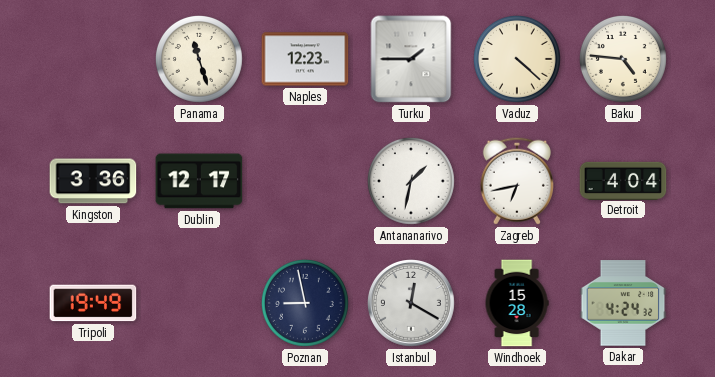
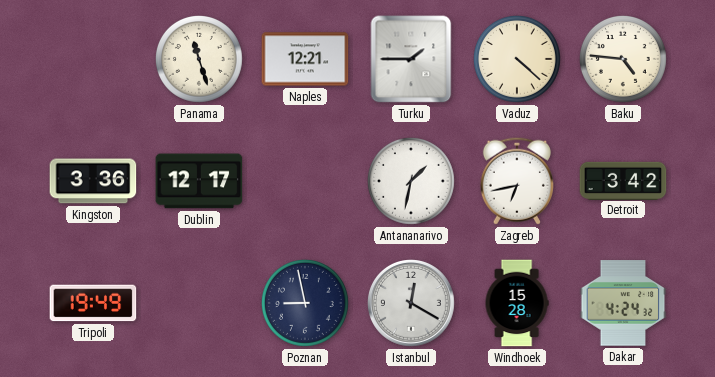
Naples: 12:23 -> 12:21 (305, 59)
Detroit: 4:04 -> 3:42 (623, 180)
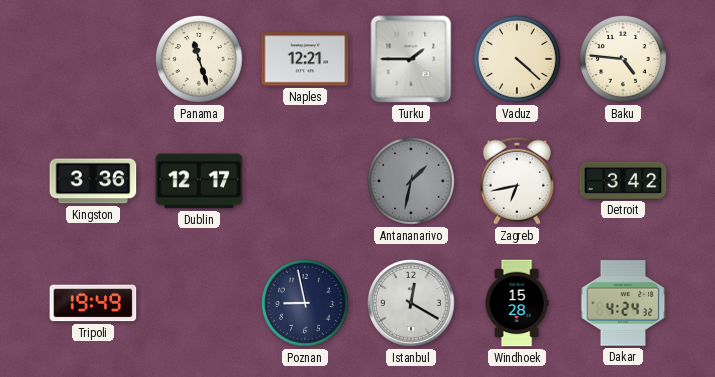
Antananarivo dial: white -> grey (411, 181)
